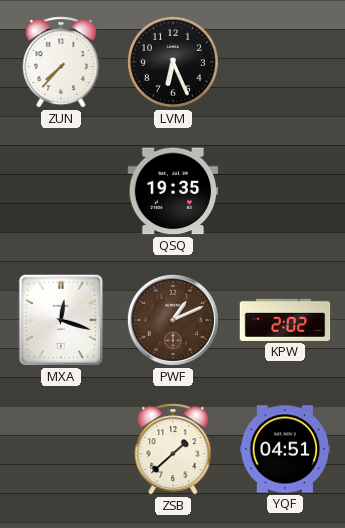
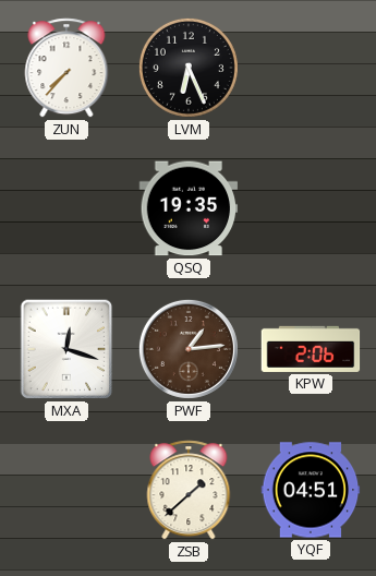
PWF: 1:11 -> 1:14 (189, 349)
KPW: 2:02 -> 2:06 (311, 349)
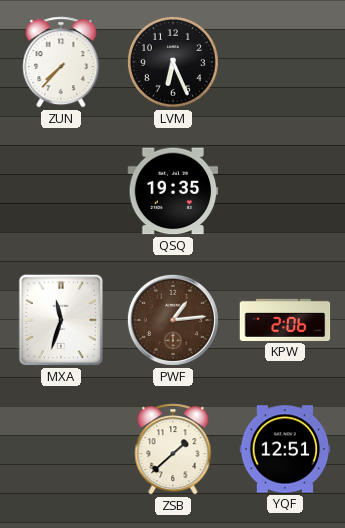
MXA: 12:18 -> 11:33 (61, 320)
YQF: 04:51 -> 12:51 (285, 449)
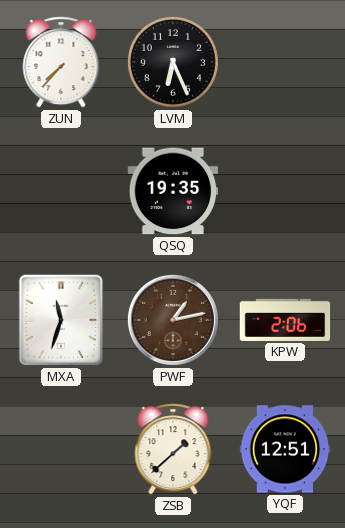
PWF: 1:14 -> 1:13 (173, 320)
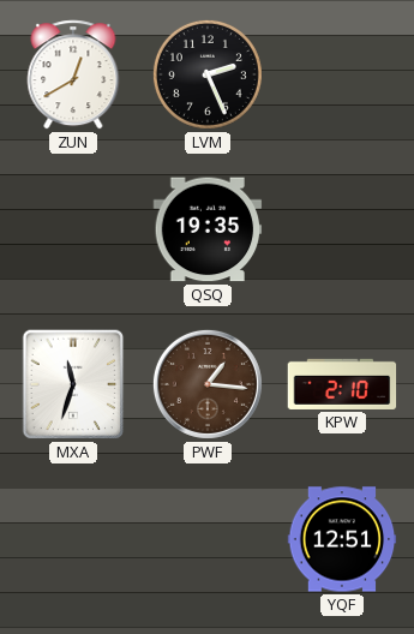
ZUN: 7:37 -> 12:40 (73, 74)
LVM: 6:26 -> 2:26 (208, 74)
PWF: 1:13 -> 1:16 (208, 384)
KPW: 2:06 -> 2:10 (342, 384)
ZSB: 1:38 -> none (173, 449)
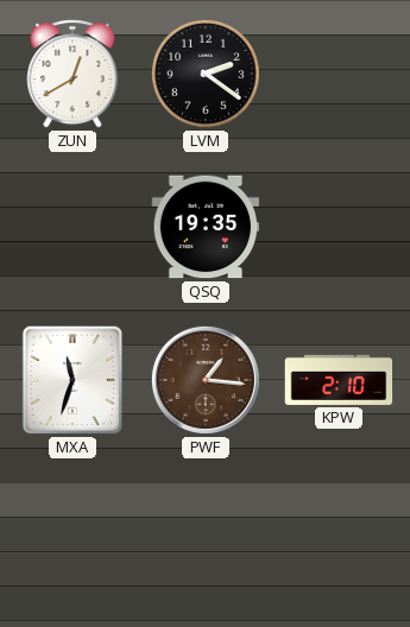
LVM: 2:26 -> 2:21 (206, 74)
YQF: 12:51 -> none (342, 539)
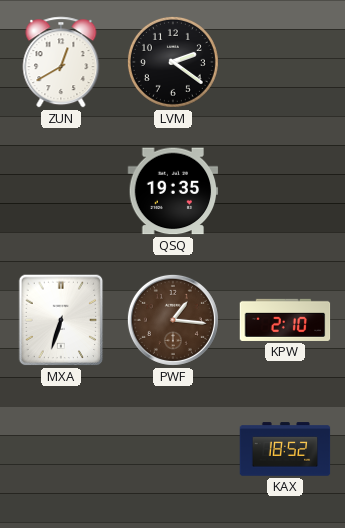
MXA: 11:33 -> 6:33 (61, 320)
KAX: none -> 18:52 (285, 449)
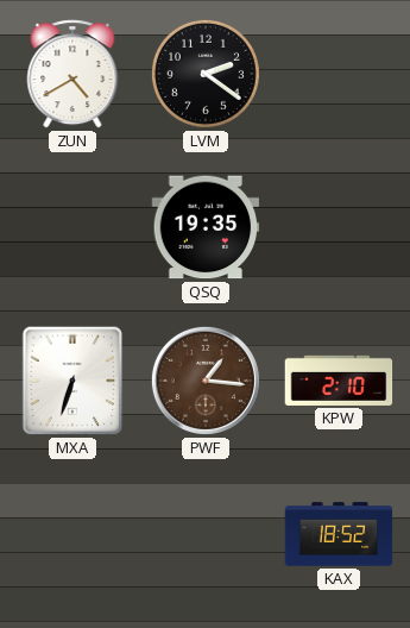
ZUN: 12:40 -> 4:40 (72, 74)
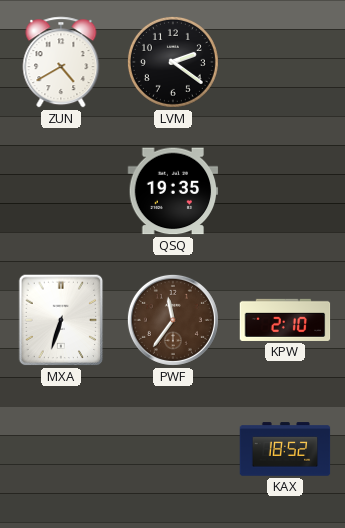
PWF: 1:16 -> 11:36 (173, 320)
